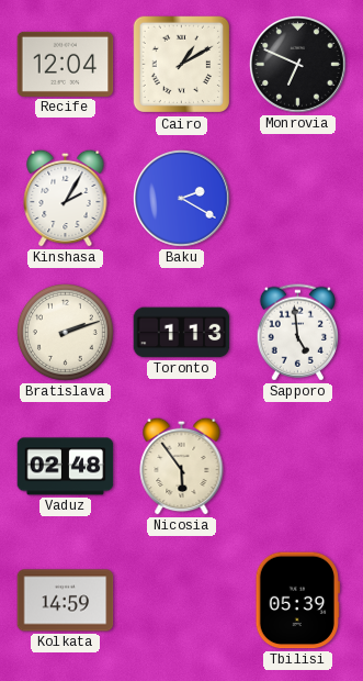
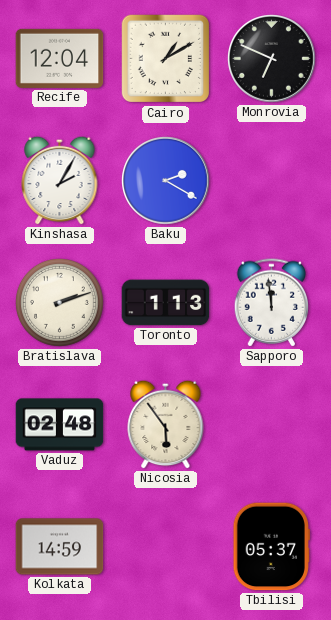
Sapporo: 4:59 -> 11:59 (271, 303)
Tbilisi: 05:39 -> 05:37 (271, 547)
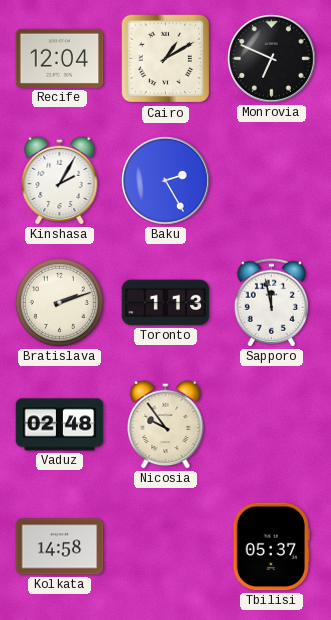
Baku: 2:20 -> 2:25 (166, 181)
Sapporo: 11:59 -> 11:58 (271, 303)
Nicosia: 5:54 -> 9:54 (166, 424)
Kolkata: 14:59 -> 14:58 (60, 547)
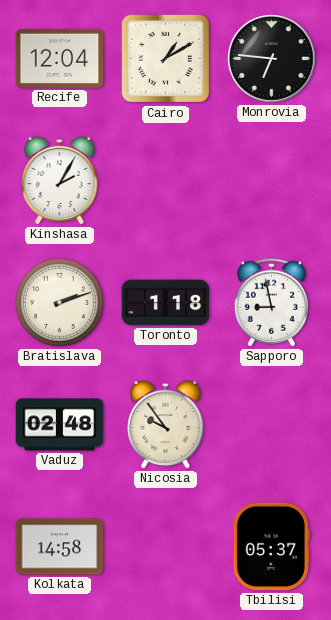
Monrovia: 6:49 -> 6:46 (272, 59)
Baku: 2:25 -> none (166, 181)
Toronto: 1:13 -> 1:18 (166, 303)
Sapporo: 11:58 -> 8:58 (271, 303)
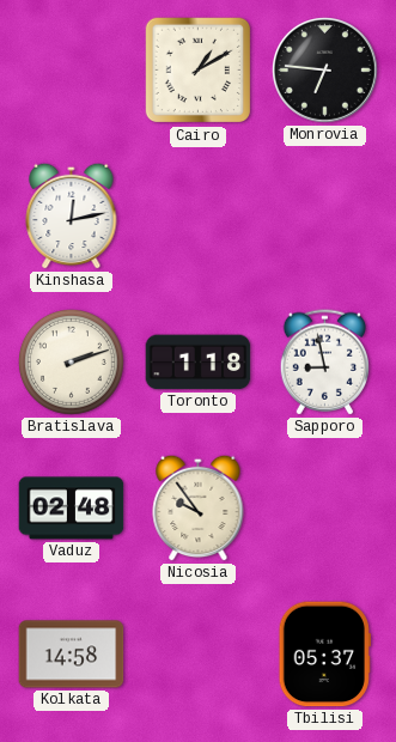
Recife: 12:04 -> none (60, 58)
Kinshasa: 2:05 -> 12:13 (72, 215)
